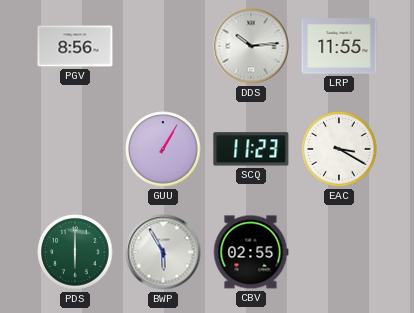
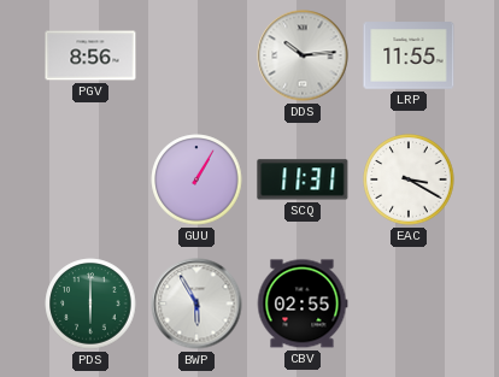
SCQ: 11:23 -> 11:31 (303, 179)
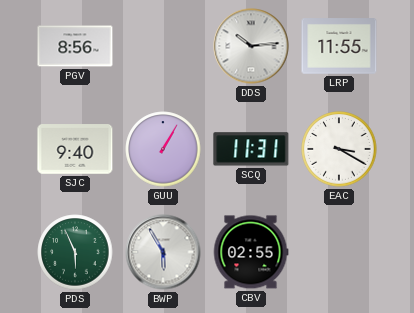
SJC: none -> 9:40 (75, 149)
PDS: 6:00 -> 5:56 (75, 252)
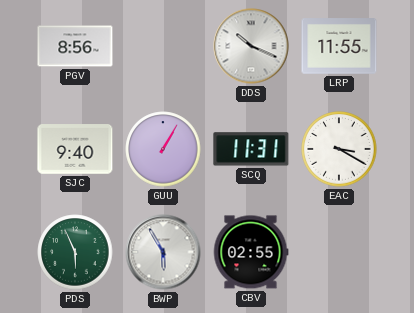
DDS: 10:14 -> 10:19 (251, 46)
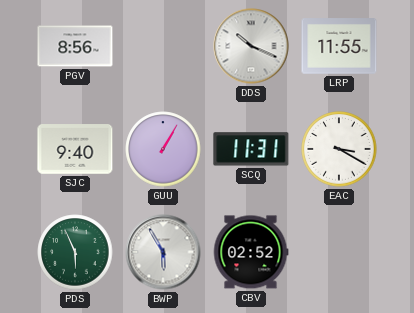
CBV: 02:55 -> 02:52 (251, 252)
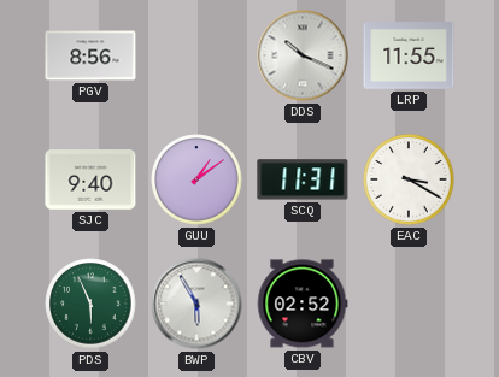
GUU: 1:05 -> 1:09 (196, 179)
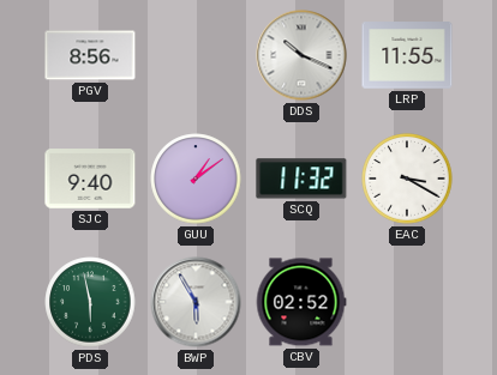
SCQ: 11:31 -> 11:32 (301, 179)
PDS: 5:56 -> 5:58 (90, 302)
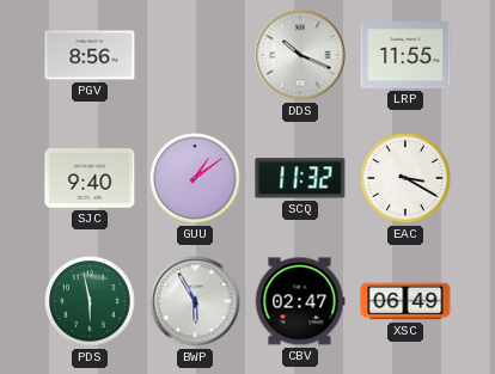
CBV: 02:52 -> 02:47 (300, 301)
XSC: none -> 06:49 (405, 301)
